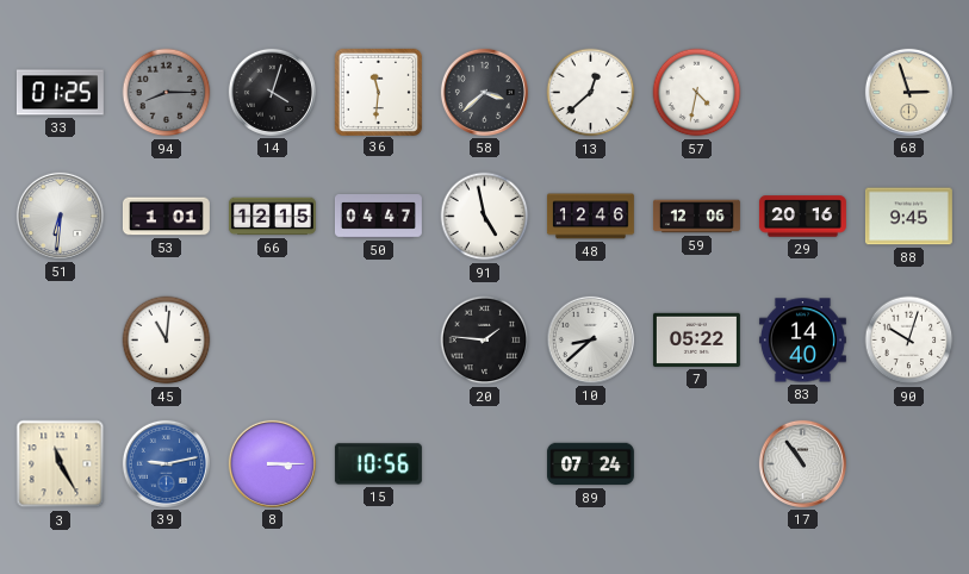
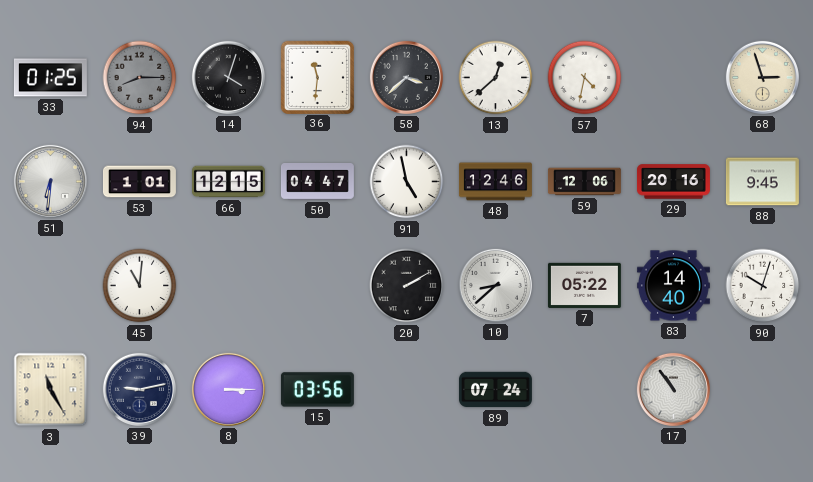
20: 1:46 -> 2:10 (407, 286)
39 dial: blue -> navy (139, 389)
15: 10:56 -> 03:56 (317, 390)
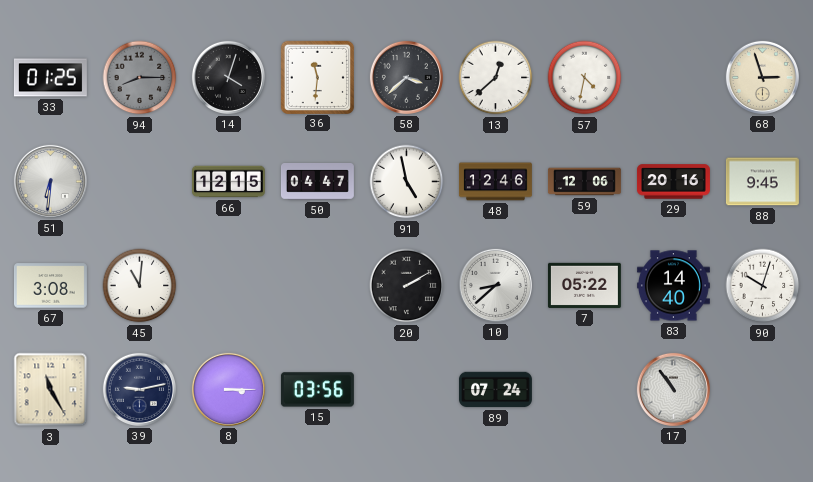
53: 1:01 -> none (139, 182)
67: none -> 3:08 (50, 286)
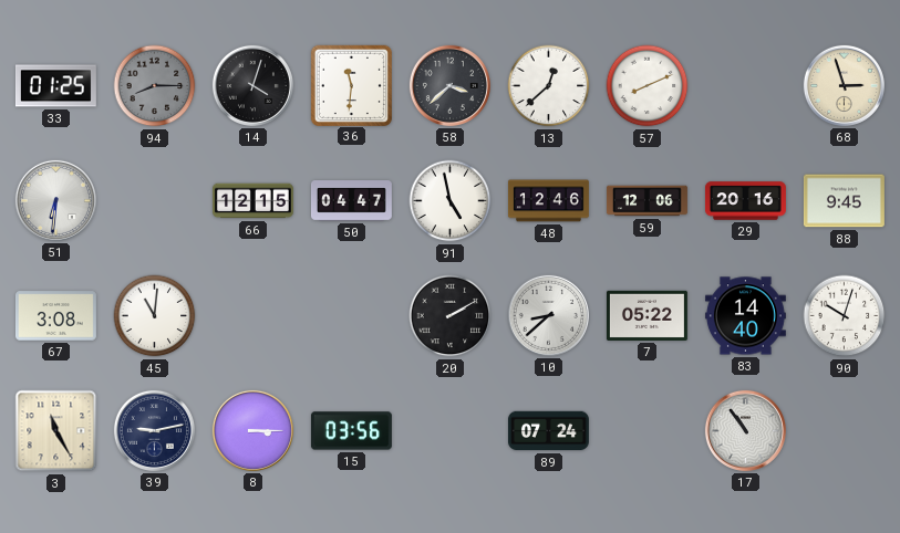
57: 4:32 -> 8:11 (648, 86)
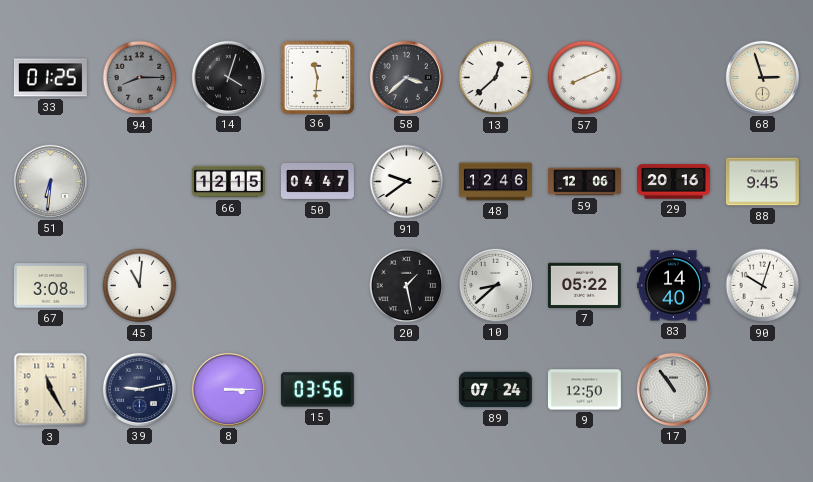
91: 4:58 -> 9:39 (407, 182)
20: 2:10 -> 1:28 (407, 286)
9: none -> 12:50 (584, 390)
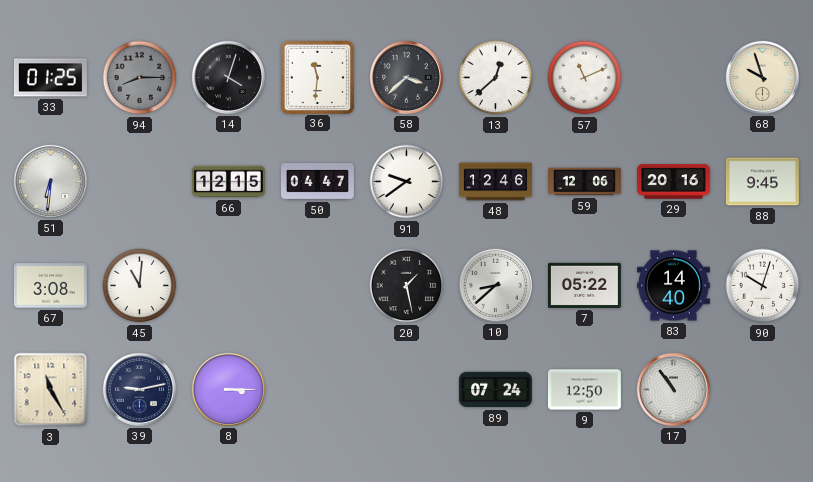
57: 8:11 -> 11:11 (585, 78)
68: 2:57 -> 9:57 (762, 77)
15: 03:56 -> none (317, 390)
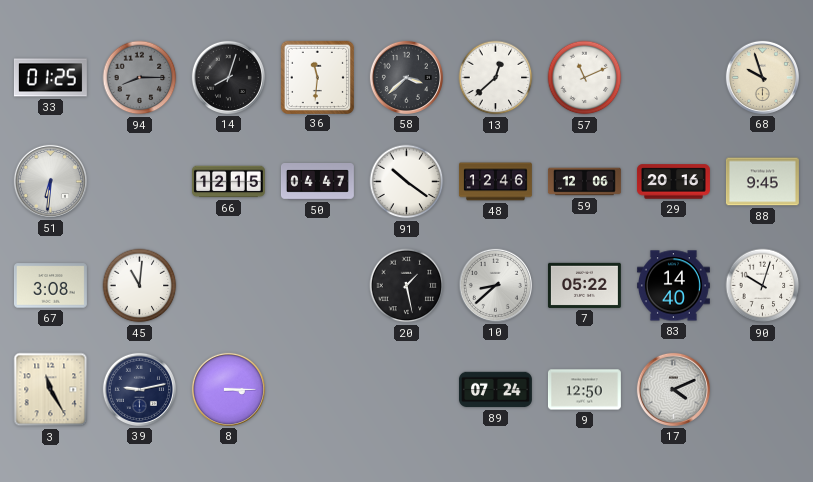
14: 4:03 -> 8:03 (228, 77)
91: 9:39 -> 10:21 (407, 182)
17: 10:54 -> 4:11 (673, 389)
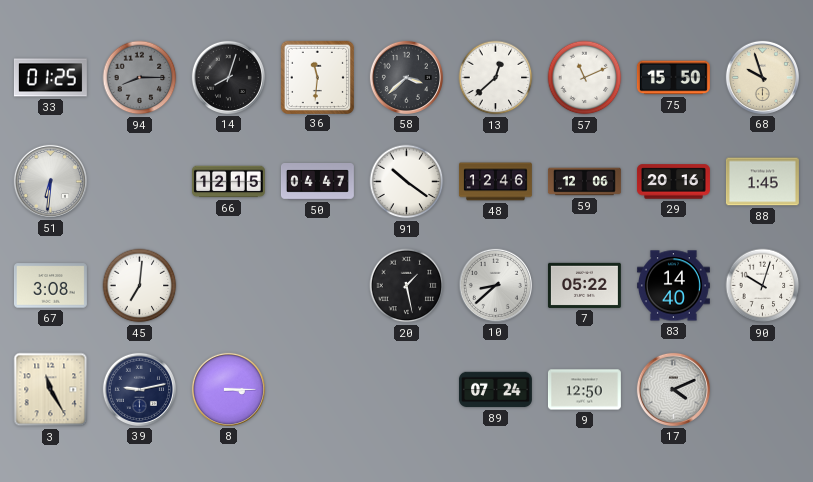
75: none -> 15:50 (673, 78)
88: 9:45 -> 1:45 (762, 182)
45: 11:01 -> 7:01 (140, 286)
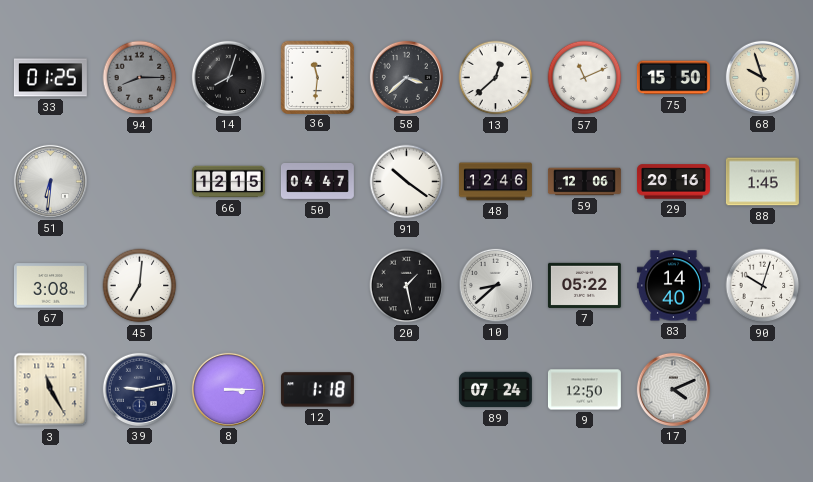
12: none -> 1:18 (317, 390)
